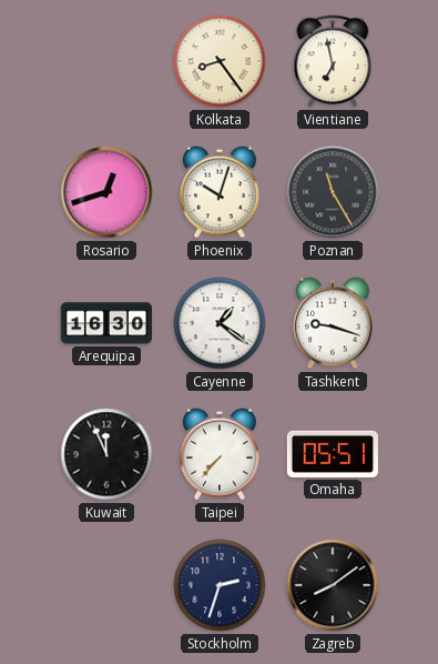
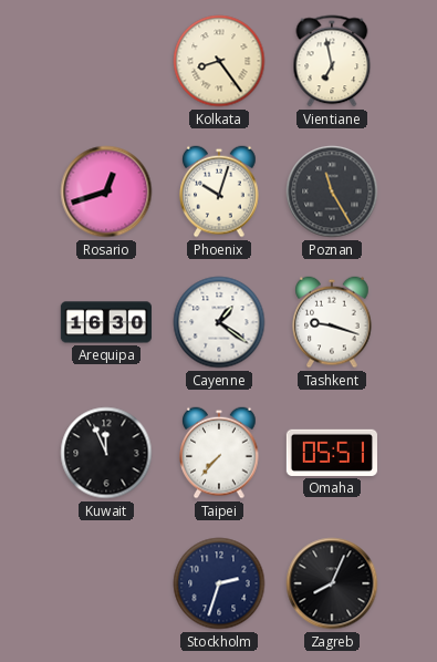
Zagreb: 8:09 -> 8:04 (332, 583)
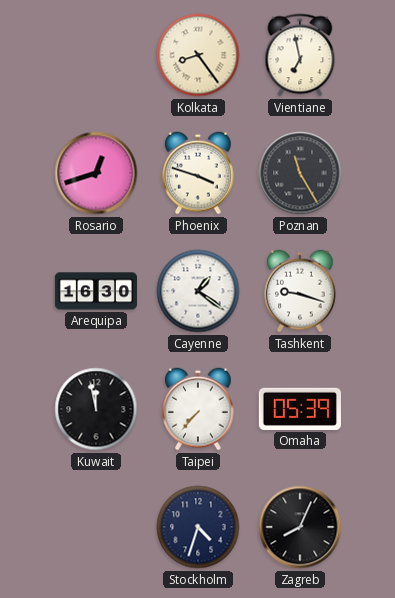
Phoenix: 10:03 -> 3:48 (198, 173)
Kuwait: 11:56 -> 11:58 (96, 409)
Omaha: 05:51 -> 05:39 (300, 409)
Stockholm: 2:33 -> 4:33 (198, 527)
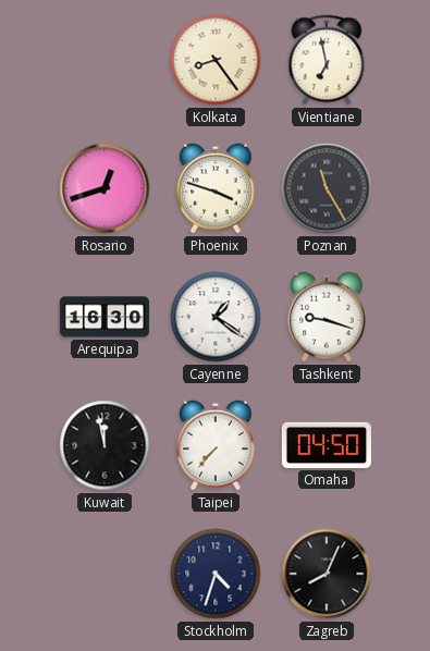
Omaha: 05:39 -> 04:50 (327, 445)
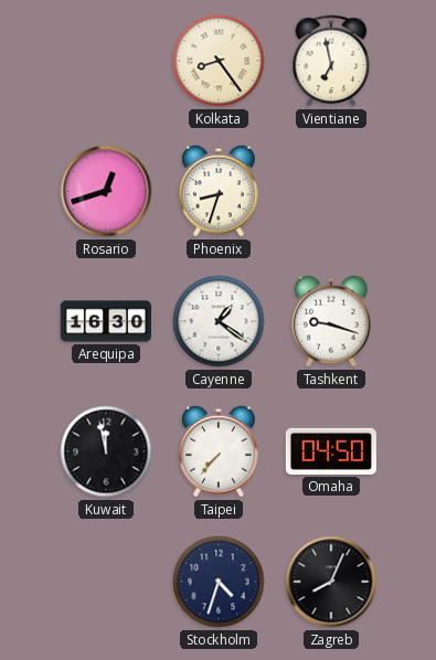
Phoenix: 3:48 -> 8:33 (219, 191)
Poznan: 11:25 -> none (327, 188)
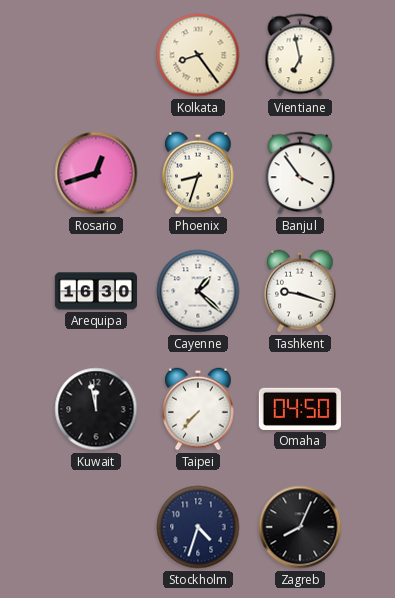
Banjul: none -> 3:54 (300, 173)
Cayenne: 1:21 -> 1:22 (198, 291)
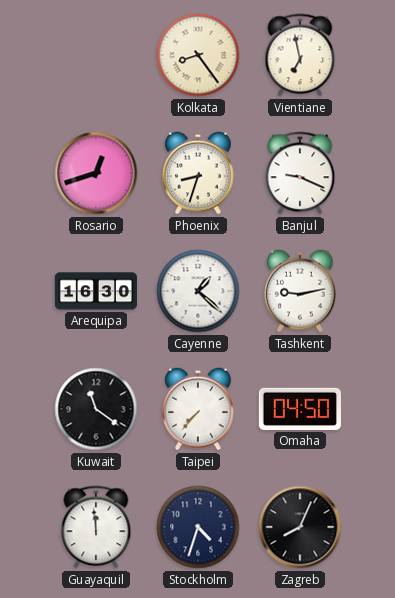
Banjul: 3:54 -> 9:19 (300, 173)
Tashkent: 9:18 -> 9:13 (300, 291)
Kuwait: 11:58 -> 11:21 (96, 409)
Guayaquil: none -> 11:59 (96, 527)
